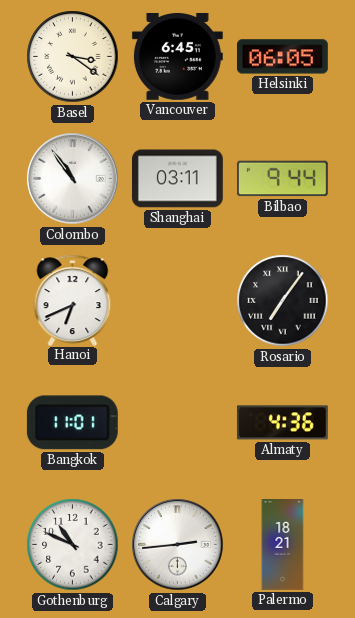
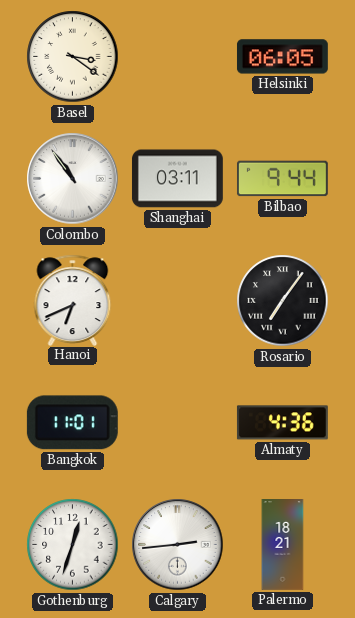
Vancouver: 6:45 -> none (177, 56)
Gothenburg: 10:49 -> 12:33 (73, 545)
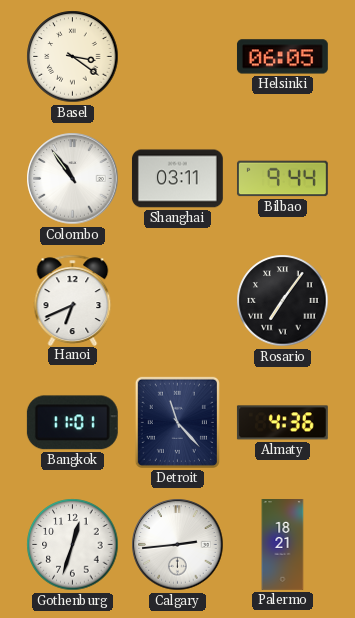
Detroit: none -> 11:23 (177, 422)
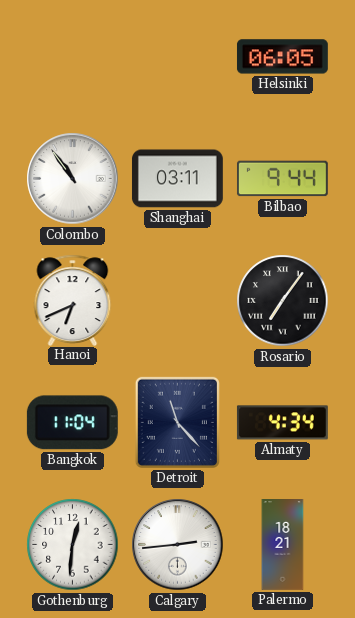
Basel: 3:21 -> none (73, 57)
Bangkok: 11:01 -> 11:04 (72, 423)
Almaty: 4:36 -> 4:34 (282, 423)
Gothenburg: 12:33 -> 12:31 (73, 545)
